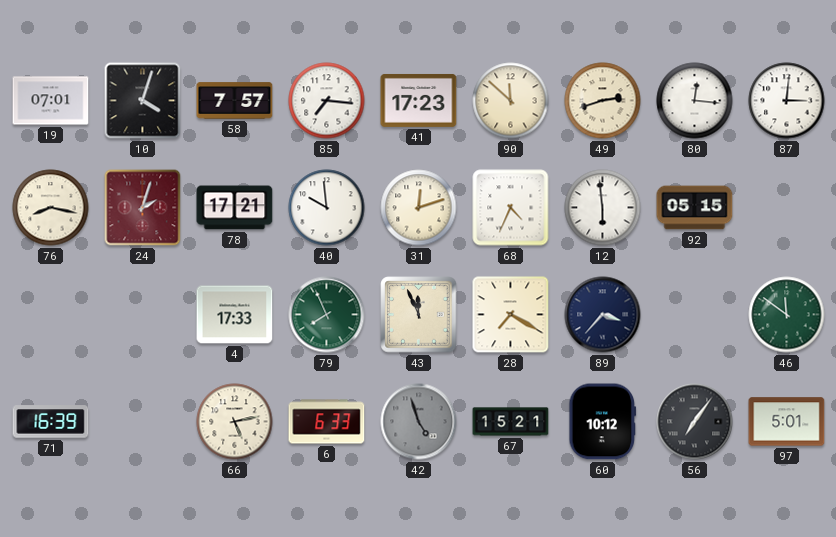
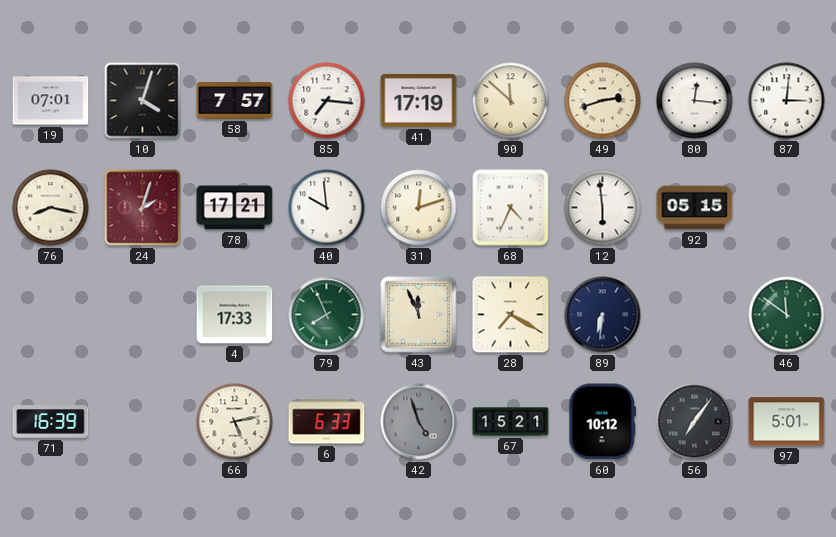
41: 17:23 -> 17:19 (419, 100)
89: 3:37 -> 6:31 (603, 315)
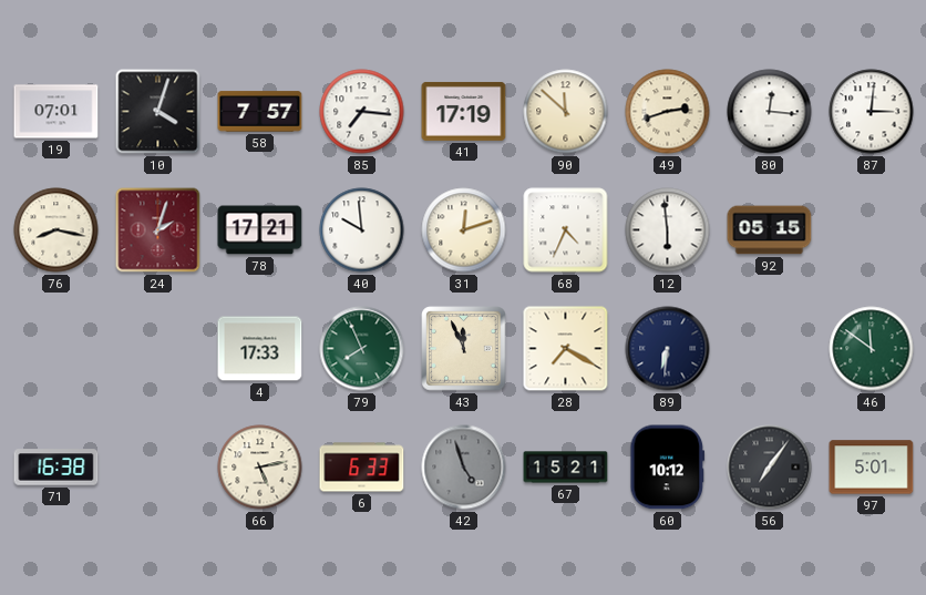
71: 16:39 -> 16:38 (56, 468)
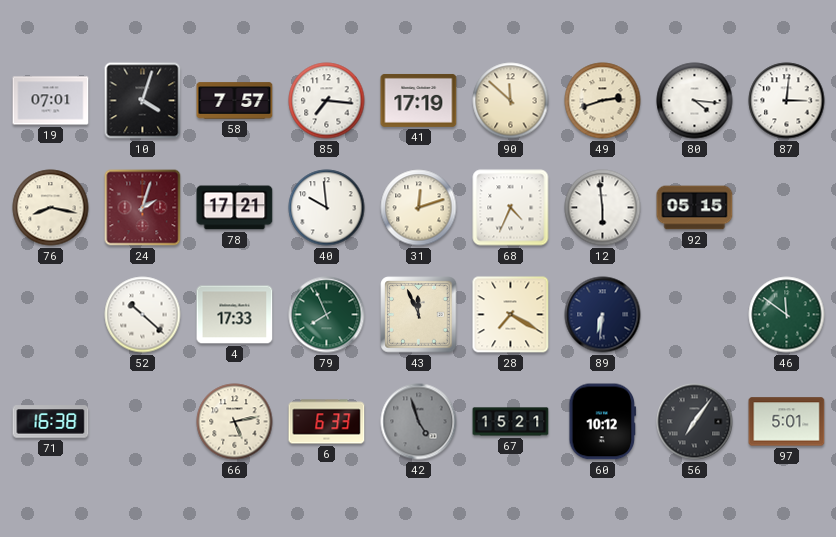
80: 12:16 -> 4:16 (695, 101)
52: none -> 10:22 (143, 315)
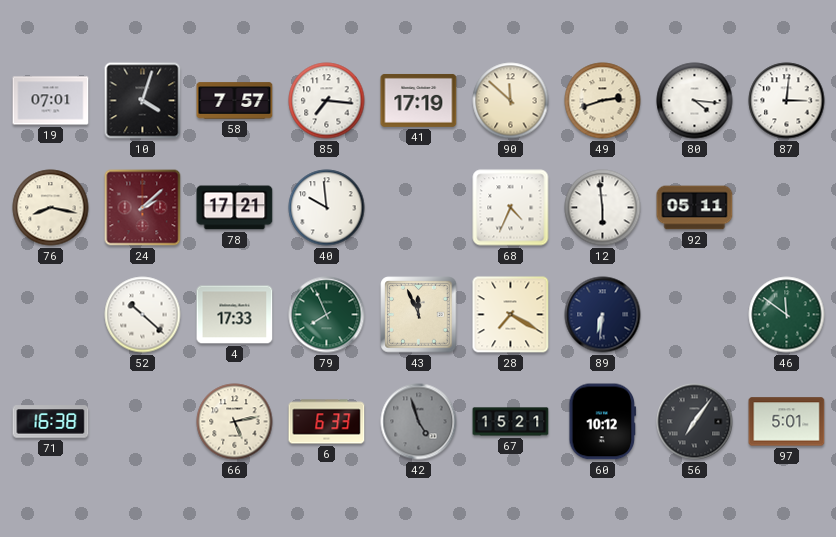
24: 2:03 -> 2:08 (143, 208)
31: 12:12 -> none (419, 208)
92: 05:15 -> 05:11 (695, 208)
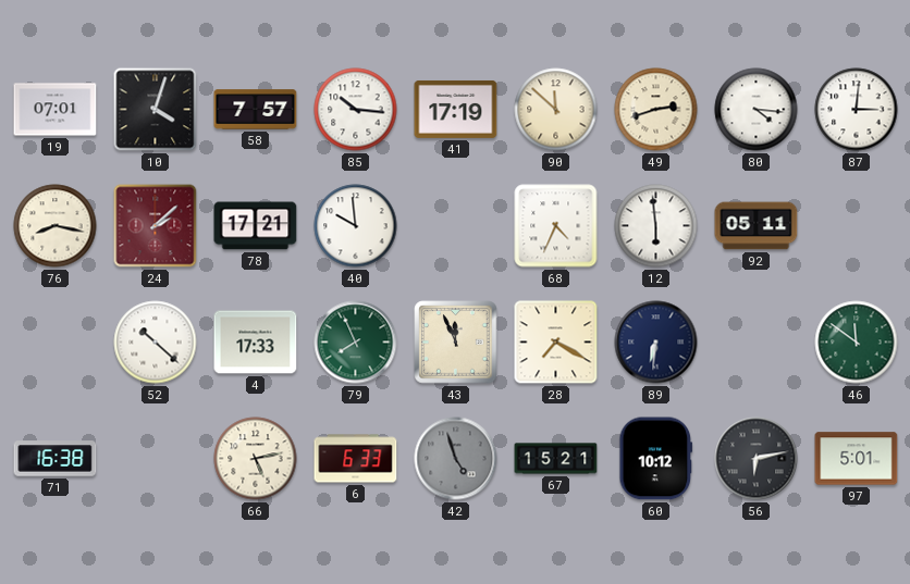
85: 7:16 -> 10:16 (356, 110)
56: 7:06 -> 6:13 (757, 459)
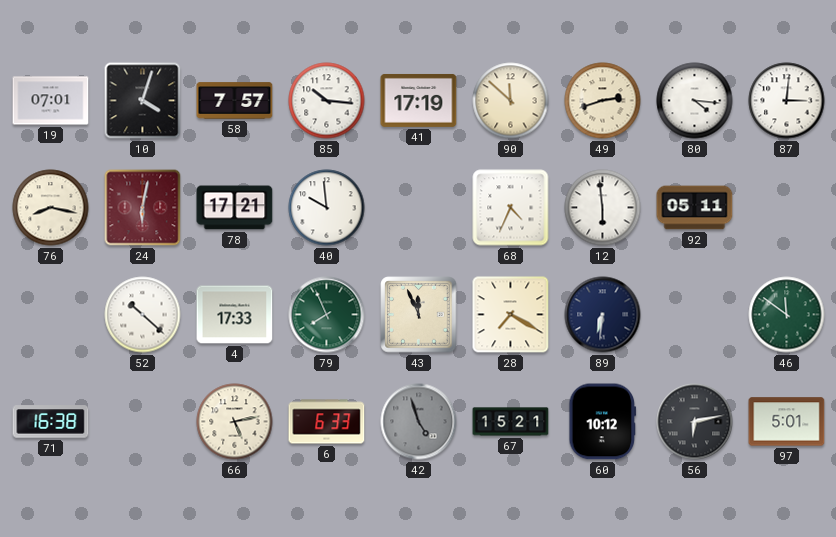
24: 2:08 -> 6:02 (143, 208)
